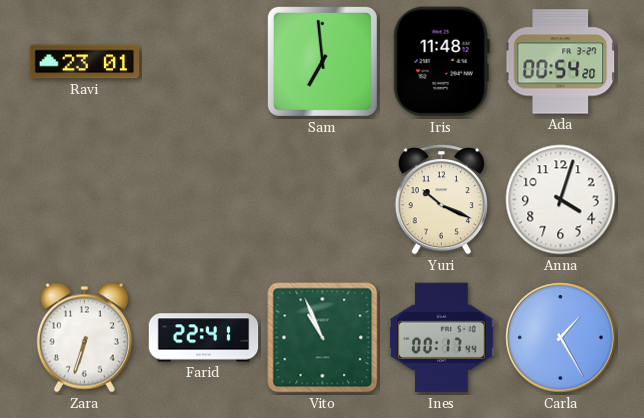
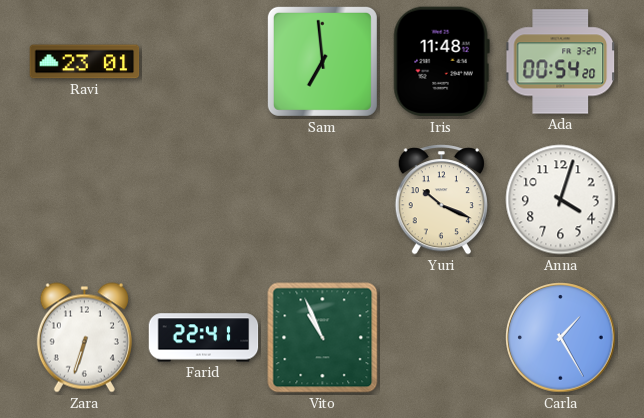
Ines: 00:17 -> none (441, 338)
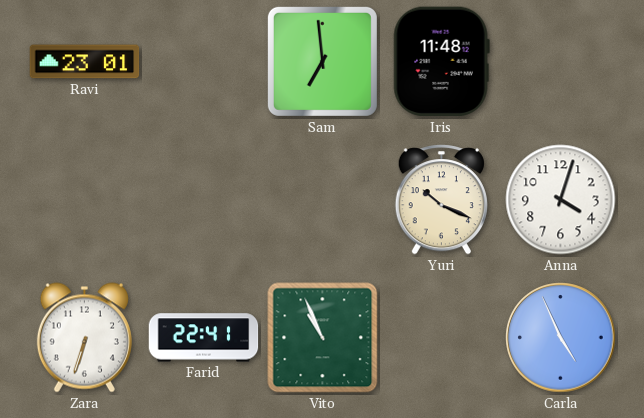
Ada: 00:54 -> none (561, 62)
Carla: 1:25 -> 4:56 (561, 338)
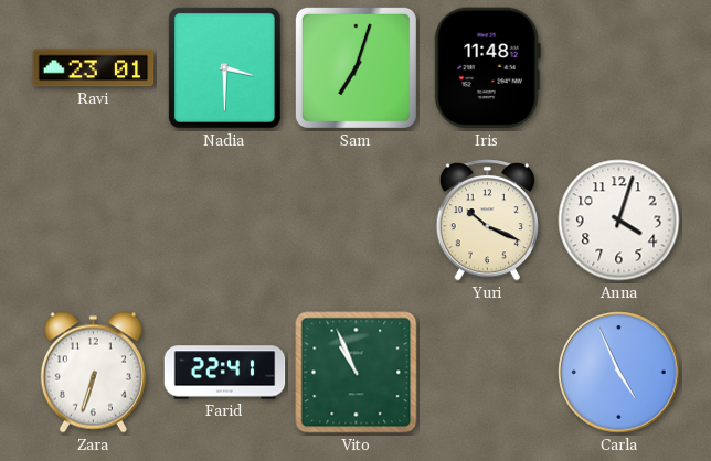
Nadia: none -> 3:30 (225, 68)
Sam: 6:59 -> 7:03 (355, 67)
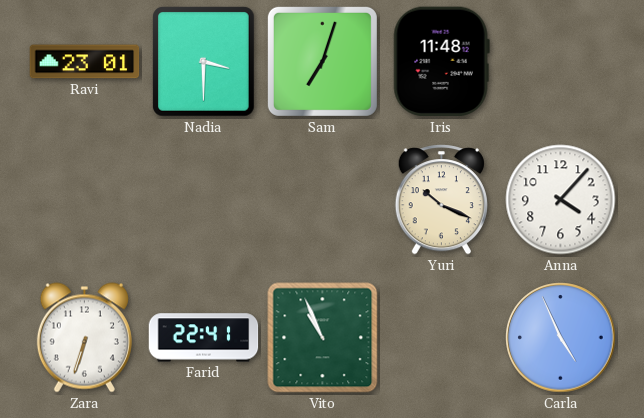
Anna: 4:03 -> 4:07 (561, 200)
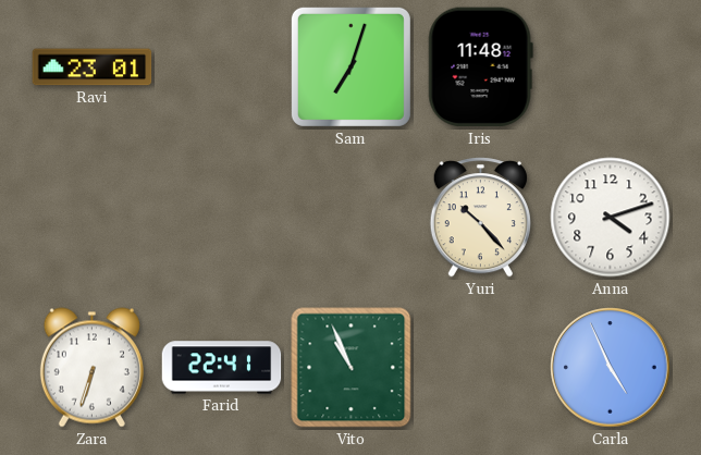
Nadia: 3:30 -> none (204, 62)
Yuri: 10:19 -> 10:23 (480, 218)
Anna: 4:07 -> 4:12 (611, 218)
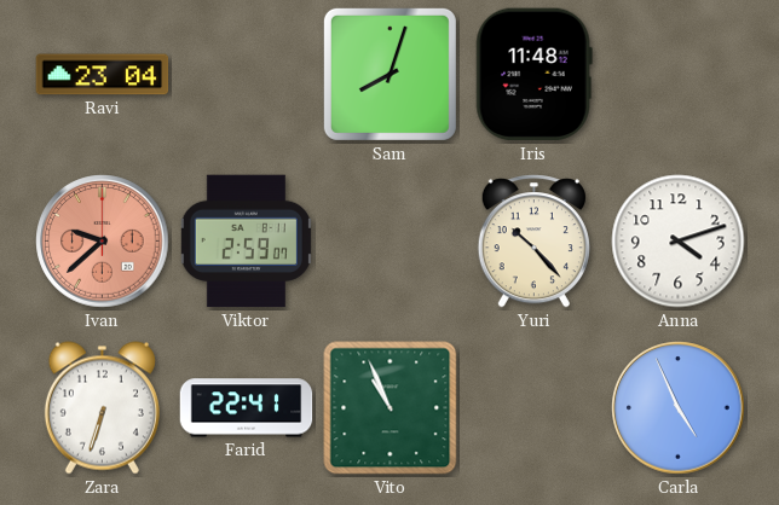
Ravi: 23:01 -> 23:04 (103, 75)
Sam: 7:03 -> 8:03 (389, 74)
Ivan: none -> 9:38 (103, 242)
Viktor: none -> 2:59 (246, 242)
